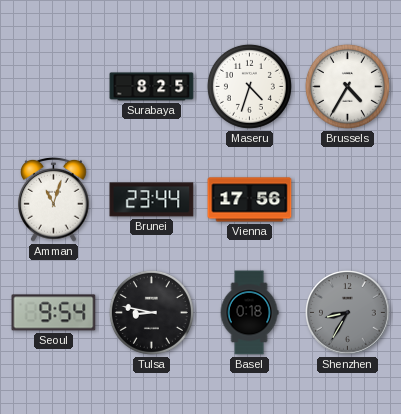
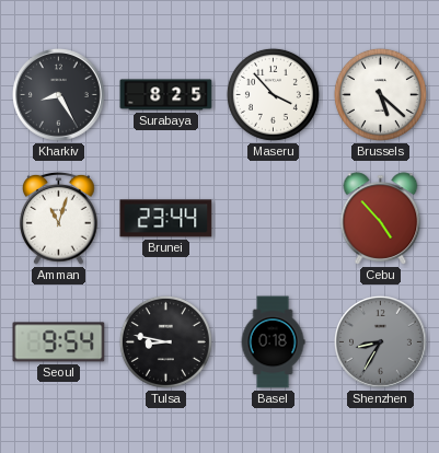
Kharkiv: none -> 8:25 (59, 95)
Maseru: 4:33 -> 3:53 (273, 94)
Brussels: 4:35 -> 5:22 (380, 94)
Vienna: 17:56 -> none (250, 200)
Cebu: none -> 4:53 (381, 219)
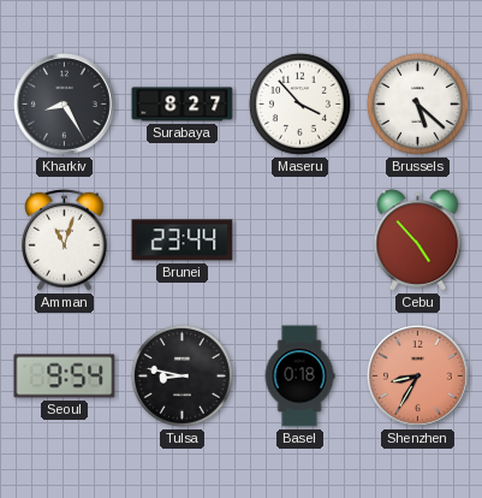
Surabaya: 8:25 -> 8:27 (183, 105)
Shenzhen dial: grey -> salmon (418, 377)
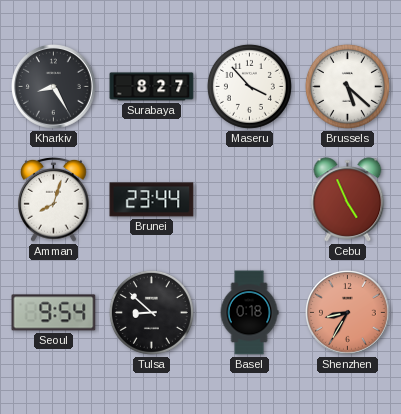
Amman: 11:03 -> 8:03 (54, 199)
Cebu: 4:53 -> 4:56 (348, 200)
Tulsa: 8:47 -> 8:52 (151, 312)
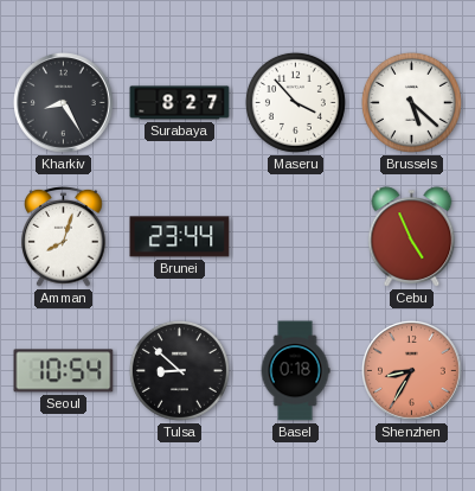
Seoul: 9:54 -> 10:54 (64, 371)
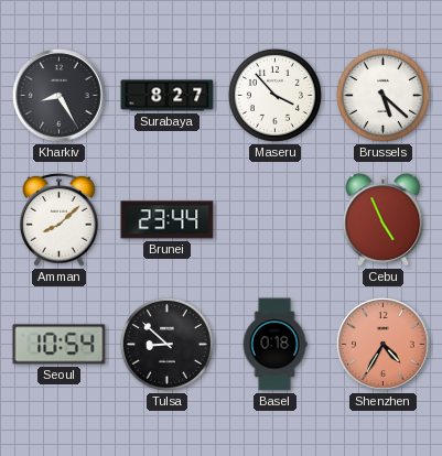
Amman: 8:03 -> 8:08 (60, 219)
Shenzhen: 8:35 -> 4:35 (384, 345)
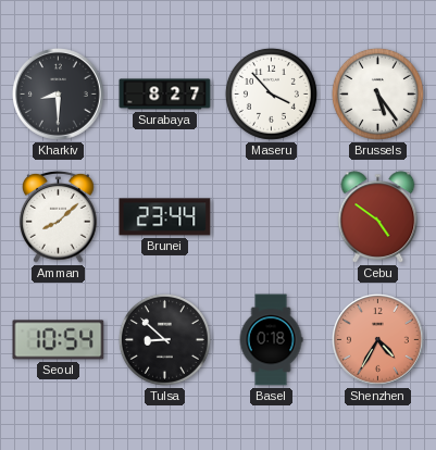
Kharkiv: 8:25 -> 8:30 (59, 95)
Brussels: 5:22 -> 5:24 (377, 93)
Cebu: 4:56 -> 4:51 (378, 217)
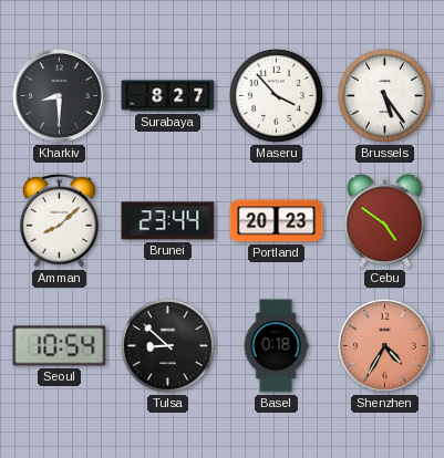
Portland: none -> 20:23 (277, 221)
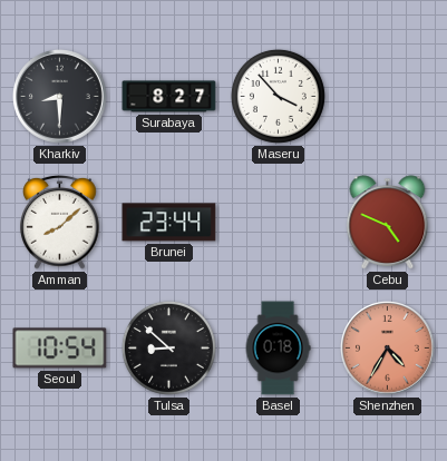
Brussels: 5:24 -> none (384, 95)
Portland: 20:23 -> none (277, 221)
Cebu: 4:51 -> 4:49 (388, 223)
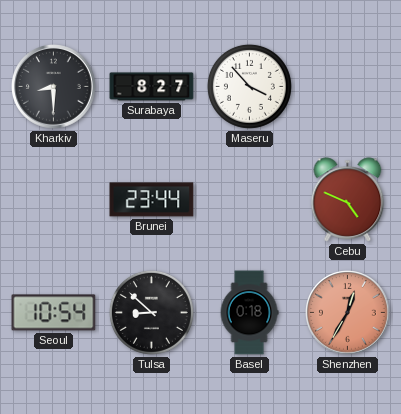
Amman: 8:08 -> none (60, 222)
Shenzhen: 4:35 -> 12:35 (348, 313)
